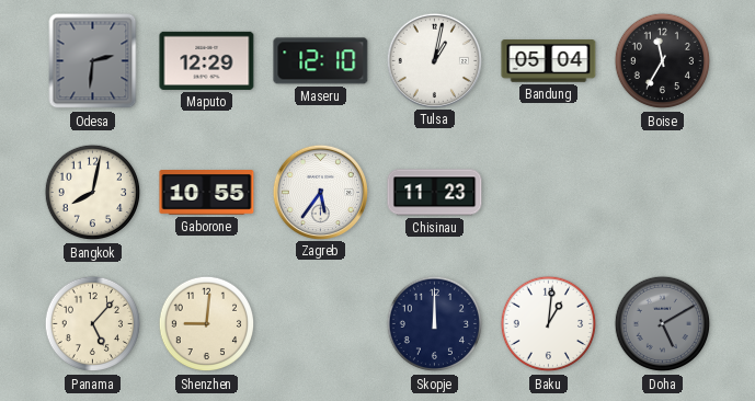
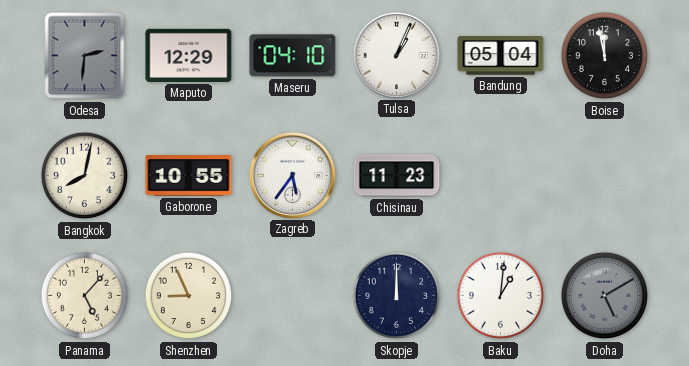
Maseru: 12:10 -> 04:10 (293, 56)
Tulsa: 1:02 -> 1:04 (396, 55)
Boise: 11:35 -> 11:58 (605, 56)
Shenzhen: 9:01 -> 8:56 (189, 296)
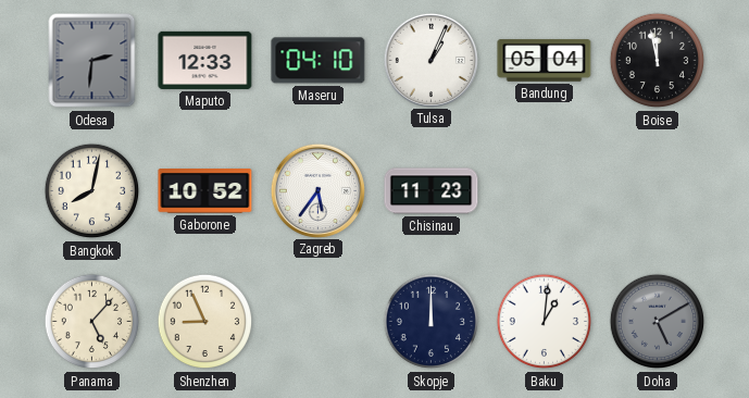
Maputo: 12:29 -> 12:33 (205, 60)
Gaborone: 10:55 -> 10:52 (205, 191)
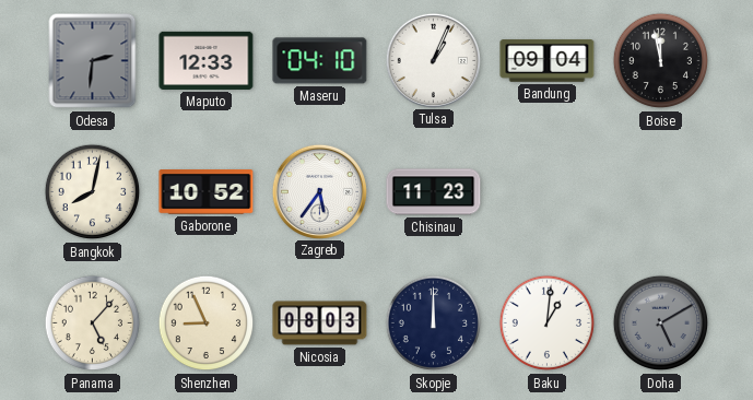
Bandung: 05:04 -> 09:04 (548, 61)
Nicosia: none -> 08:03 (320, 323)
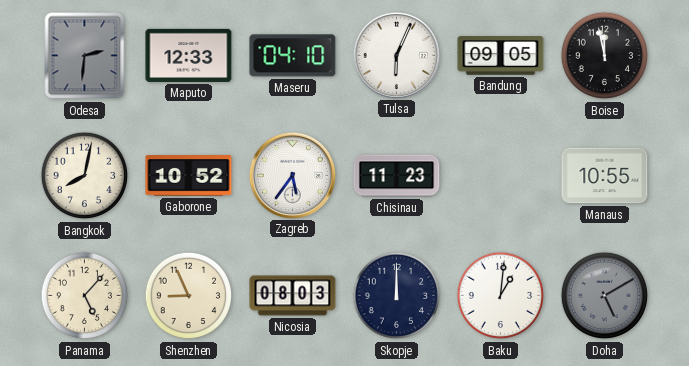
Tulsa: 1:04 -> 6:04 (396, 55)
Bandung: 09:04 -> 09:05 (501, 56)
Manaus: none -> 10:55 (605, 176)
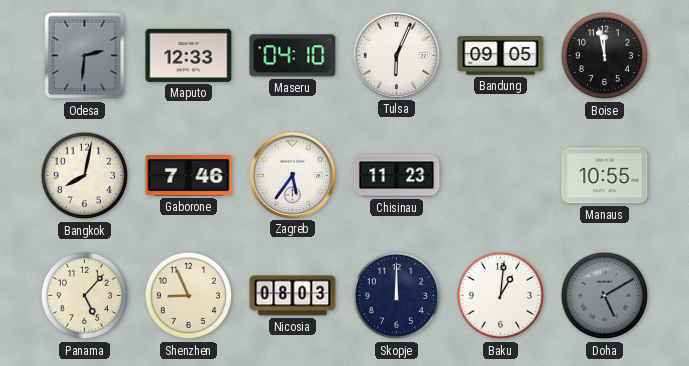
Gaborone: 10:52 -> 7:46 (189, 176)
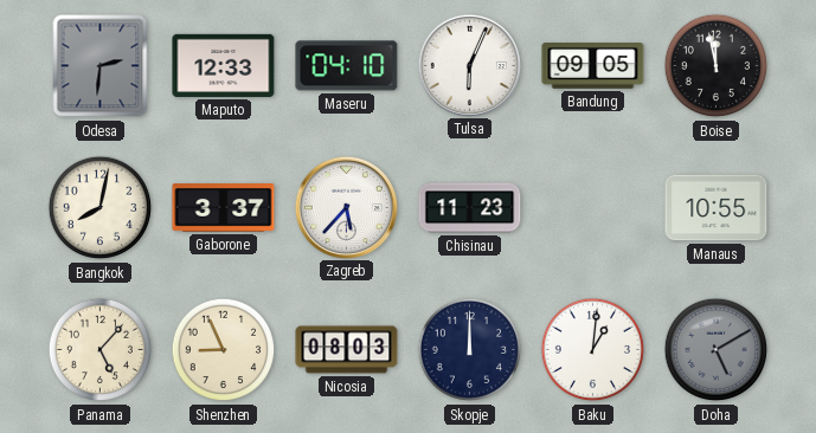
Gaborone: 7:46 -> 3:37 (224, 208)
Zagreb: 5:36 -> 5:37 (346, 207)
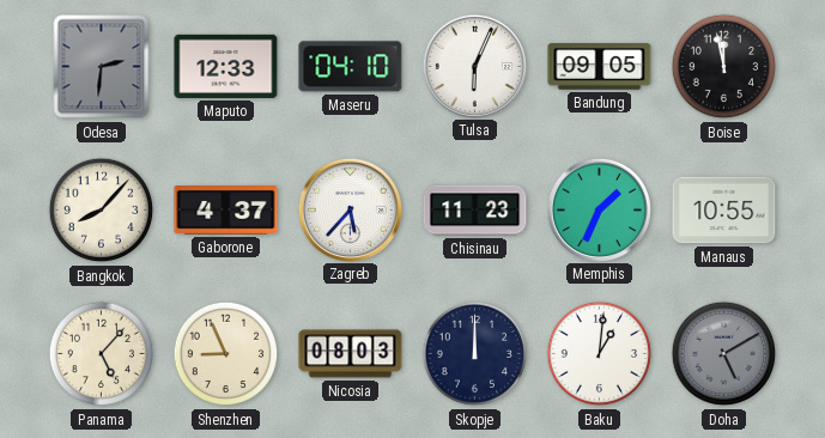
Bangkok: 8:02 -> 8:07 (102, 211)
Gaborone: 3:37 -> 4:37 (226, 211)
Memphis: none -> 1:34 (599, 209)
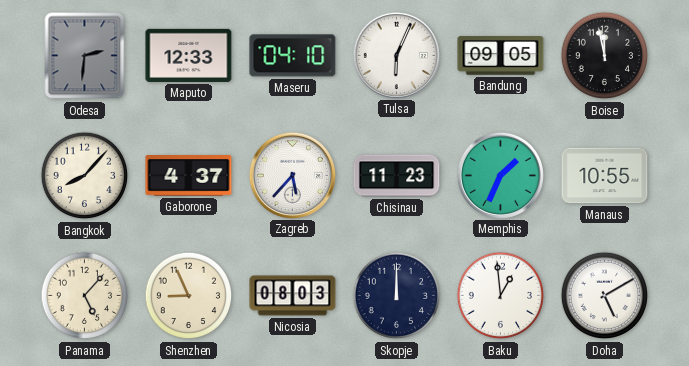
Baku: 1:01 -> 12:59 (501, 296)
Doha dial: grey -> white (605, 296)
